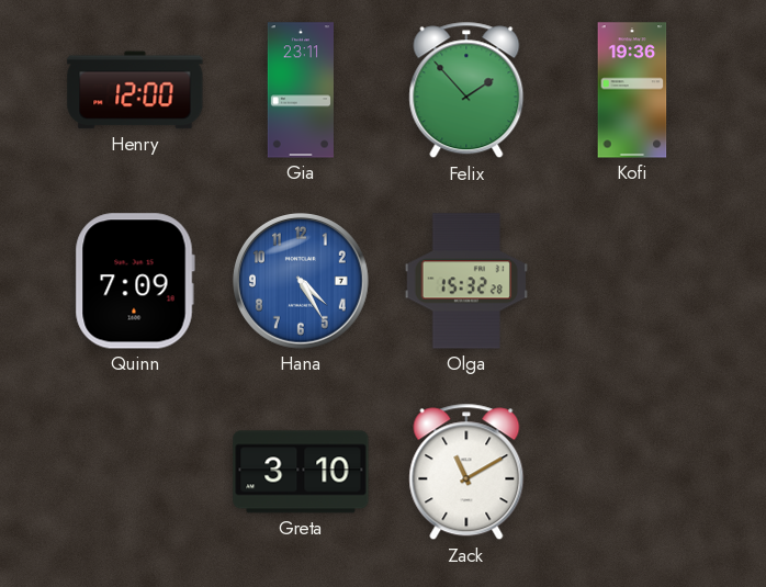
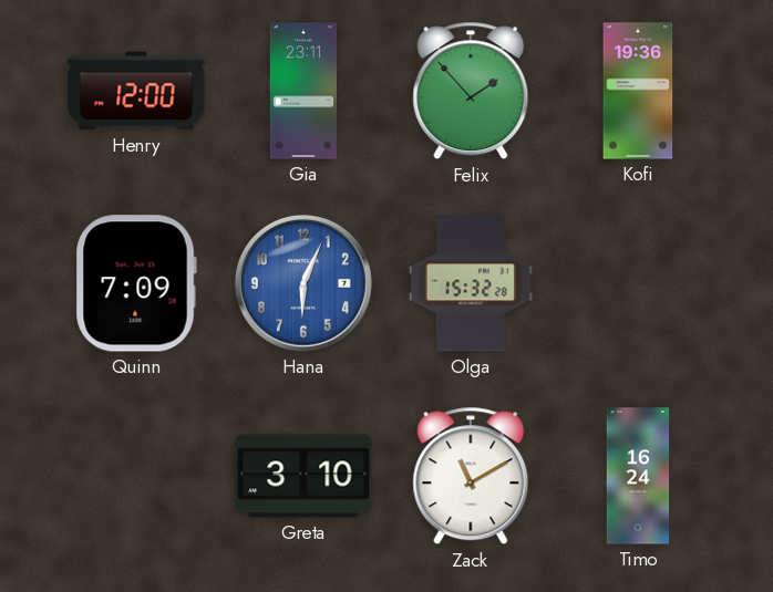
Hana: 4:25 -> 6:04 (305, 284)
Timo: none -> 16:24 (638, 476)
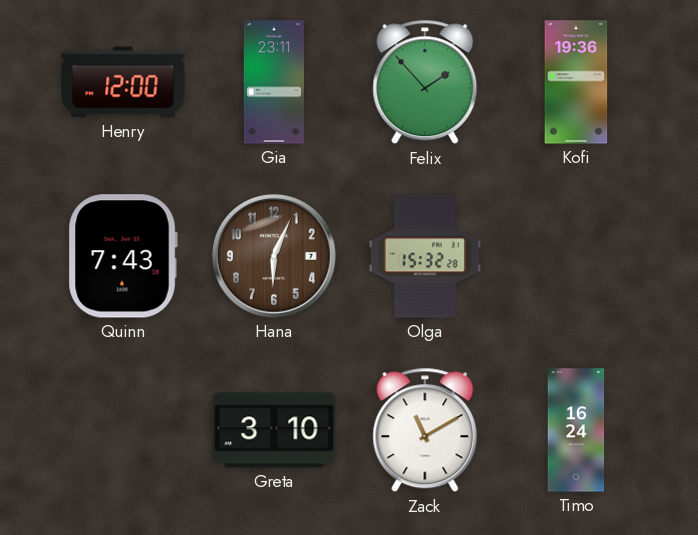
Quinn: 7:09 -> 7:43 (123, 256)
Hana dial: blue -> brown (275, 257)
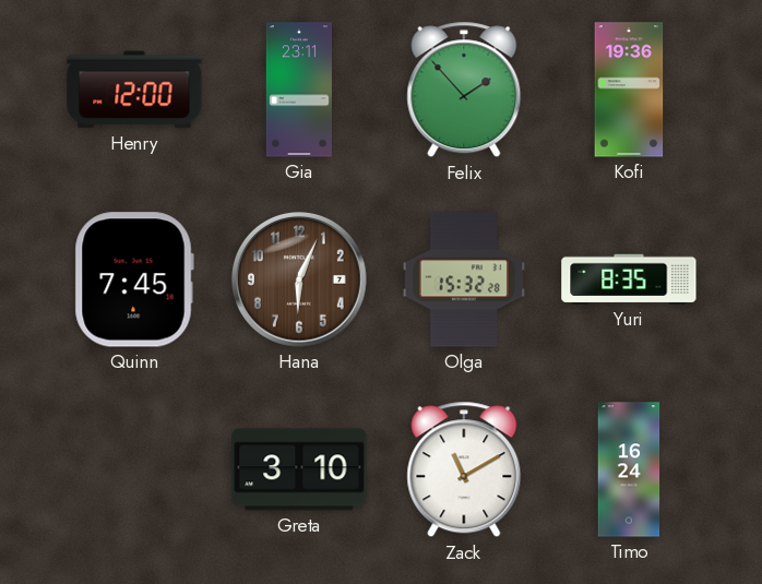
Quinn: 7:43 -> 7:45 (134, 279)
Yuri: none -> 8:35 (629, 279)
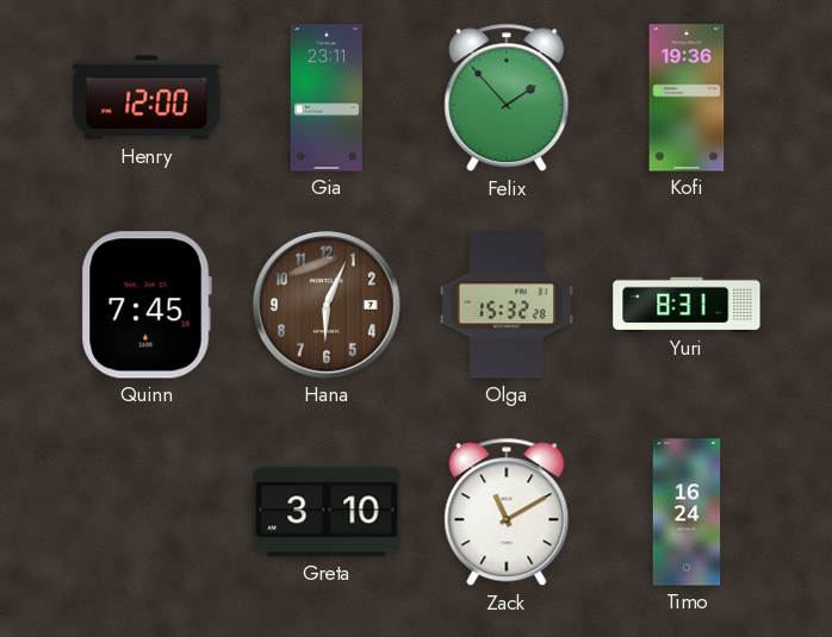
Yuri: 8:35 -> 8:31 (687, 305)
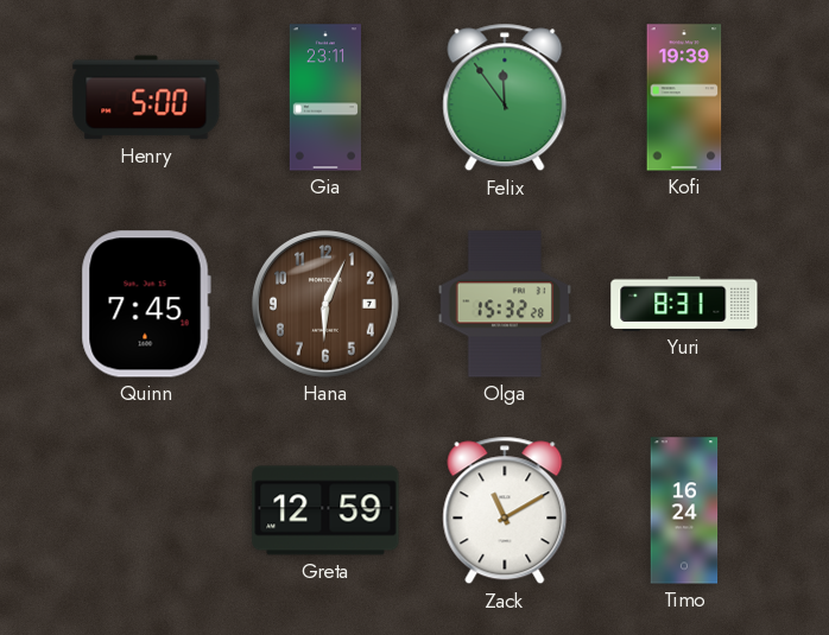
Henry: 12:00 -> 5:00 (146, 97)
Felix: 1:53 -> 11:54 (505, 97)
Kofi: 19:36 -> 19:39 (684, 97)
Greta: 3:10 -> 12:59 (325, 510)
